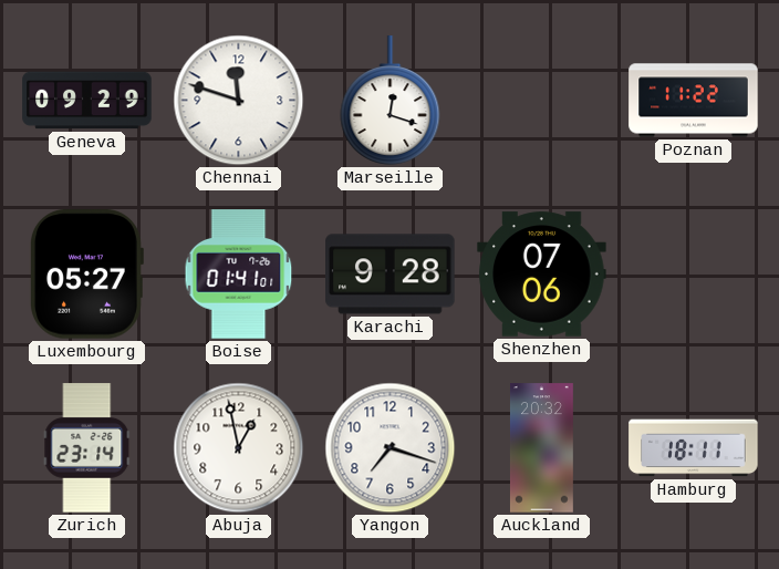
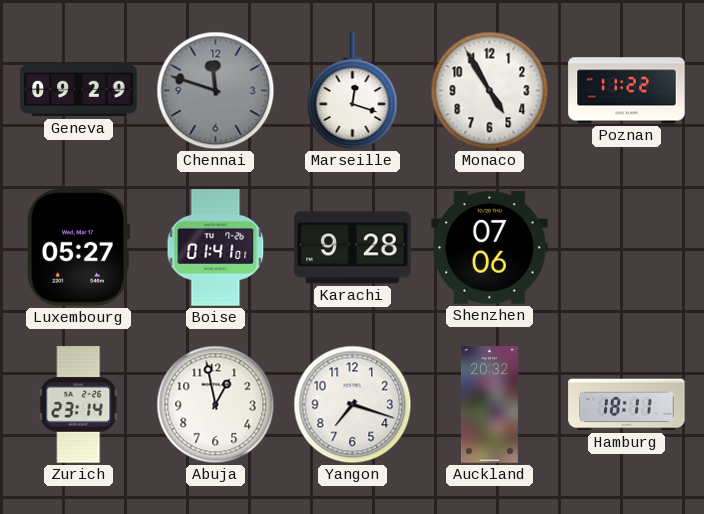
Chennai dial: white -> grey (216, 91)
Monaco: none -> 4:55 (490, 91)
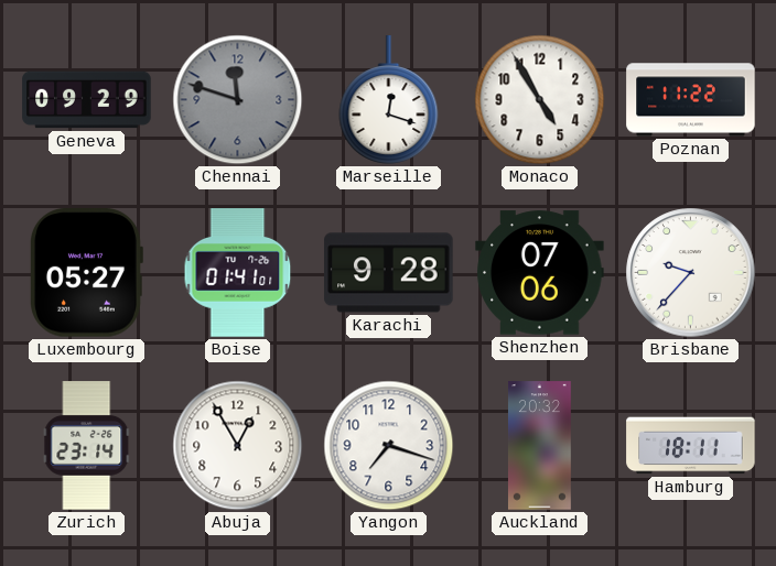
Brisbane: none -> 9:37 (691, 273)
Abuja: 12:58 -> 12:55 (238, 446)
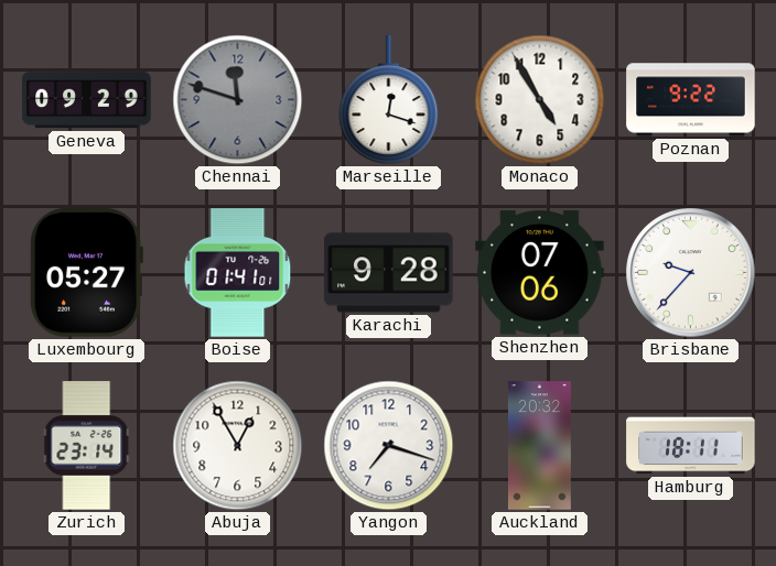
Poznan: 11:22 -> 9:22 (691, 100)
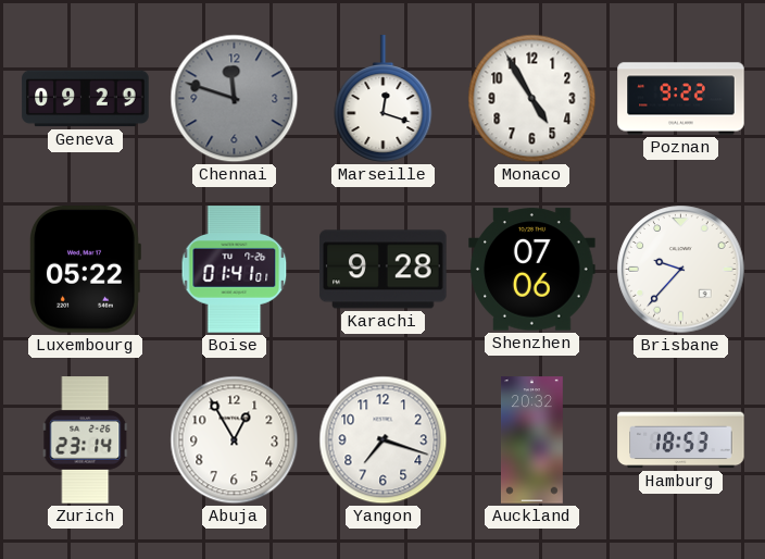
Luxembourg: 05:27 -> 05:22 (85, 270)
Hamburg: 18:11 -> 18:53 (681, 440)
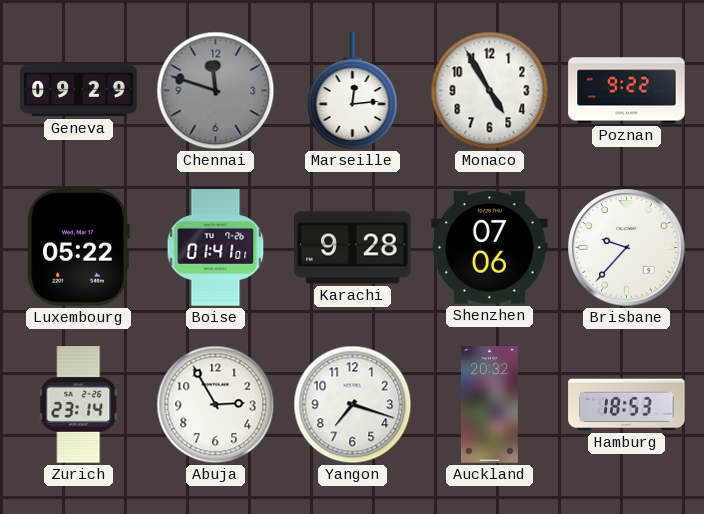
Marseille: 12:18 -> 12:14 (353, 91)
Abuja: 12:55 -> 2:55 (216, 405)
